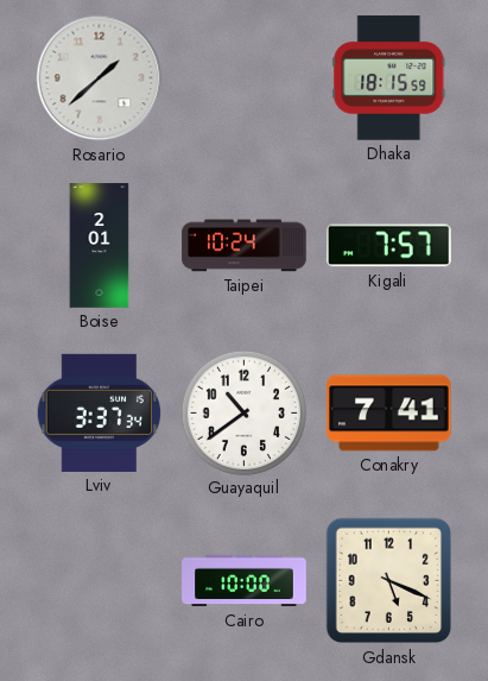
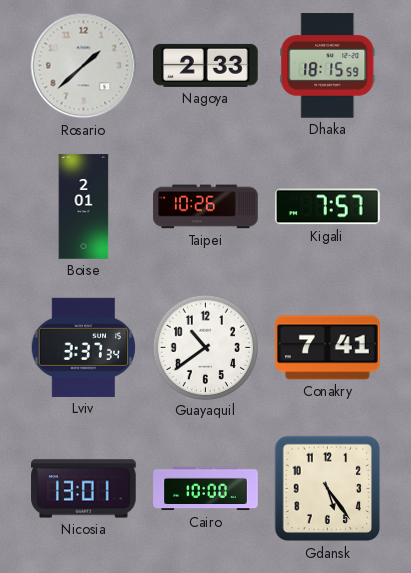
Nagoya: none -> 2:33 (206, 65)
Taipei: 10:24 -> 10:26 (206, 207)
Nicosia: none -> 13:01 (84, 489)
Gdansk: 5:19 -> 5:24 (328, 489)
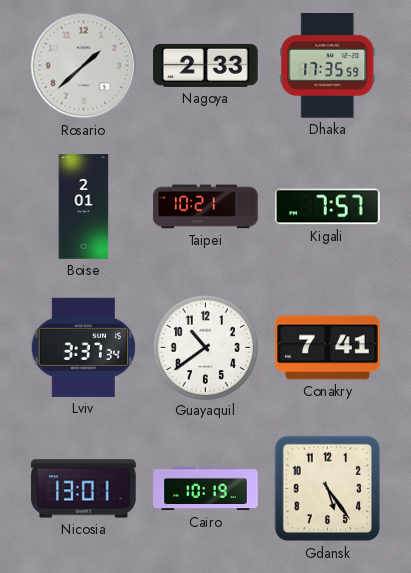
Dhaka: 18:15 -> 17:35 (328, 66)
Taipei: 10:26 -> 10:21 (206, 207)
Cairo: 10:00 -> 10:19 (206, 489)
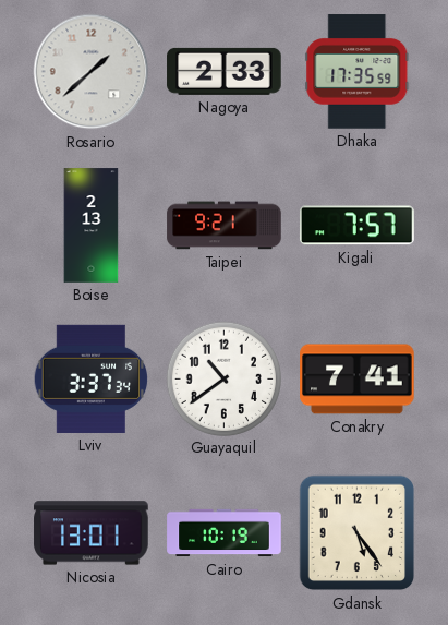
Boise: 2:01 -> 2:13 (92, 226)
Taipei: 10:21 -> 9:21 (225, 226)
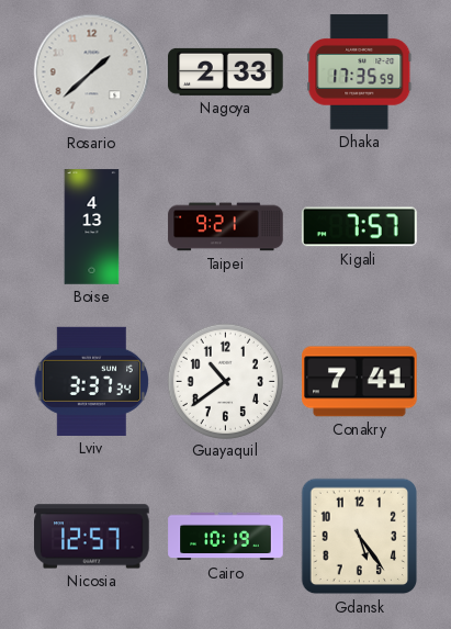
Boise: 2:13 -> 4:13 (92, 227)
Nicosia: 13:01 -> 12:57 (92, 537)
